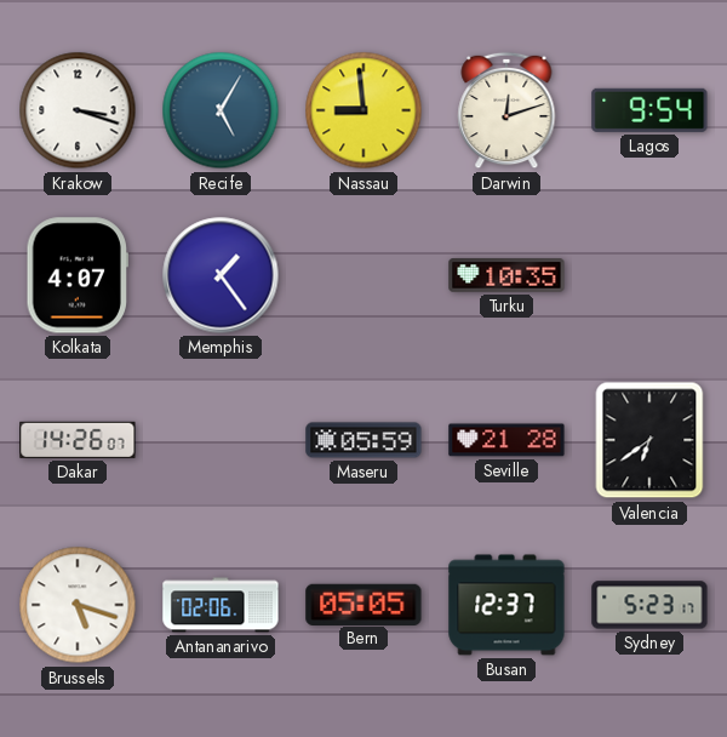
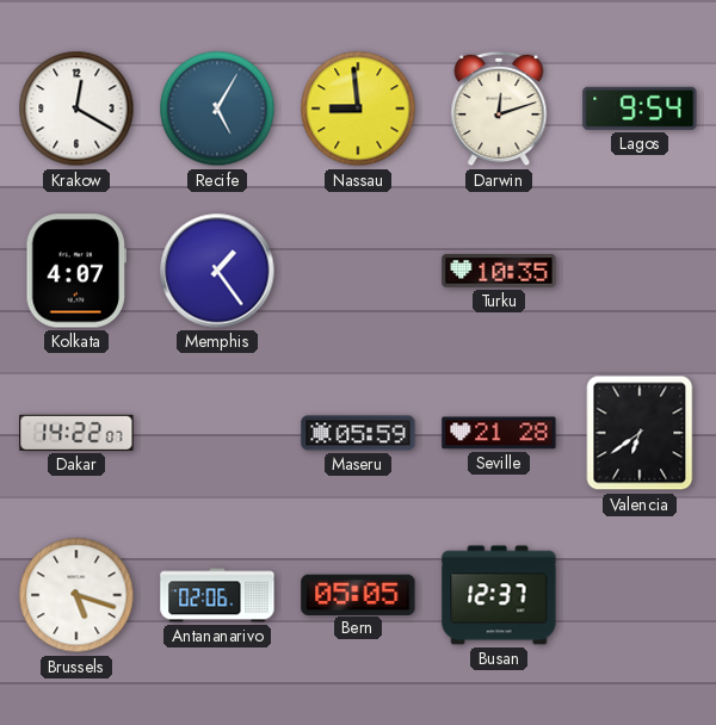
Krakow: 3:18 -> 12:20 (76, 109)
Dakar: 14:26 -> 14:22 (76, 433)
Sydney: 5:23 -> none (649, 605)
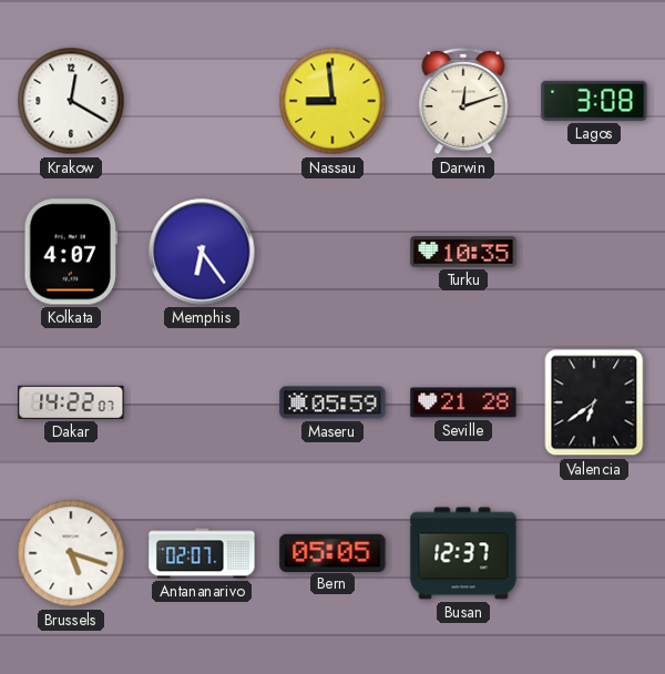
Recife: 5:05 -> none (217, 109)
Lagos: 9:54 -> 3:08 (594, 101)
Memphis: 1:24 -> 6:24 (202, 252)
Antananarivo: 02:06 -> 02:07 (202, 553)
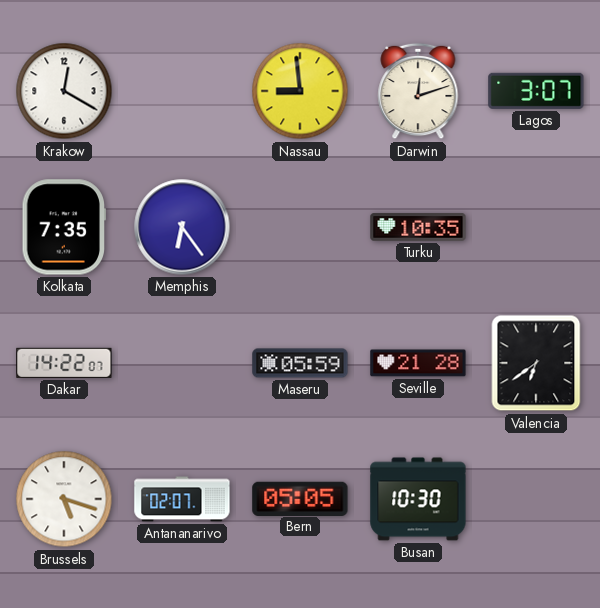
Lagos: 3:08 -> 3:07 (536, 91)
Kolkata: 4:07 -> 7:35 (64, 227)
Busan: 12:37 -> 10:30 (418, 499)
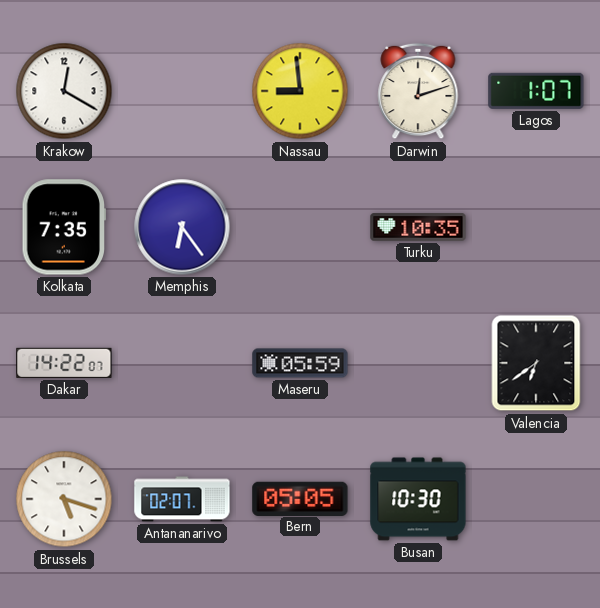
Lagos: 3:07 -> 1:07 (536, 91)
Seville: 21:28 -> none (418, 363)
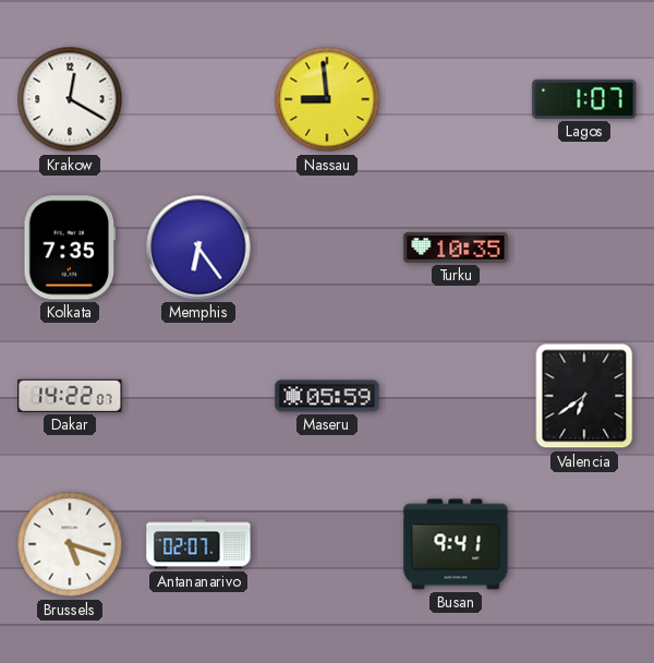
Darwin: 12:12 -> none (418, 91)
Bern: 05:05 -> none (300, 498)
Busan: 10:30 -> 9:41 (456, 544)
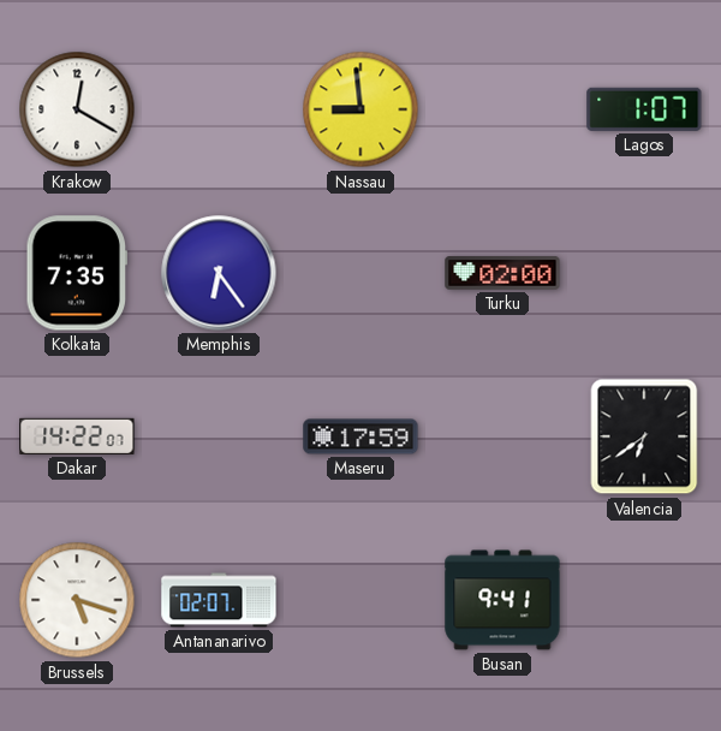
Turku: 10:35 -> 02:00 (502, 273)
Maseru: 05:59 -> 17:59 (360, 436)
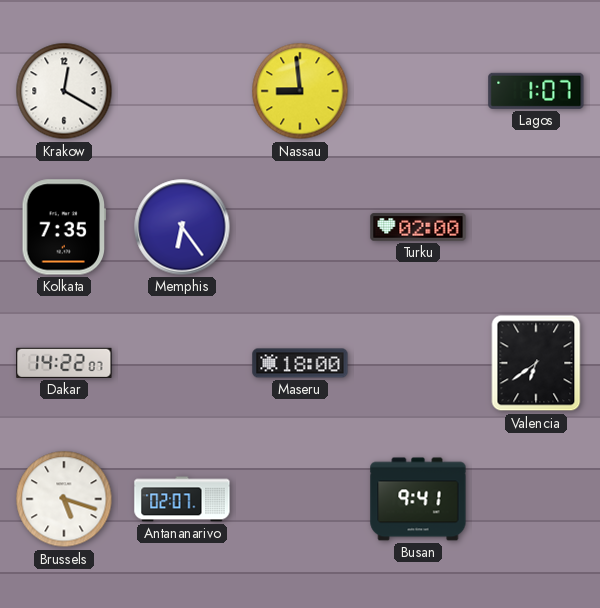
Maseru: 17:59 -> 18:00 (300, 363)
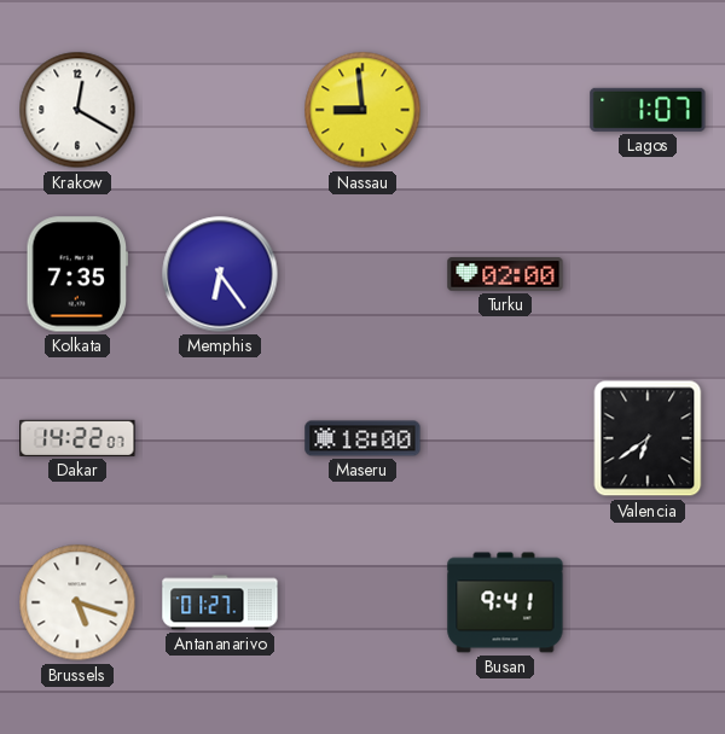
Antananarivo: 02:07 -> 01:27 (220, 602)
